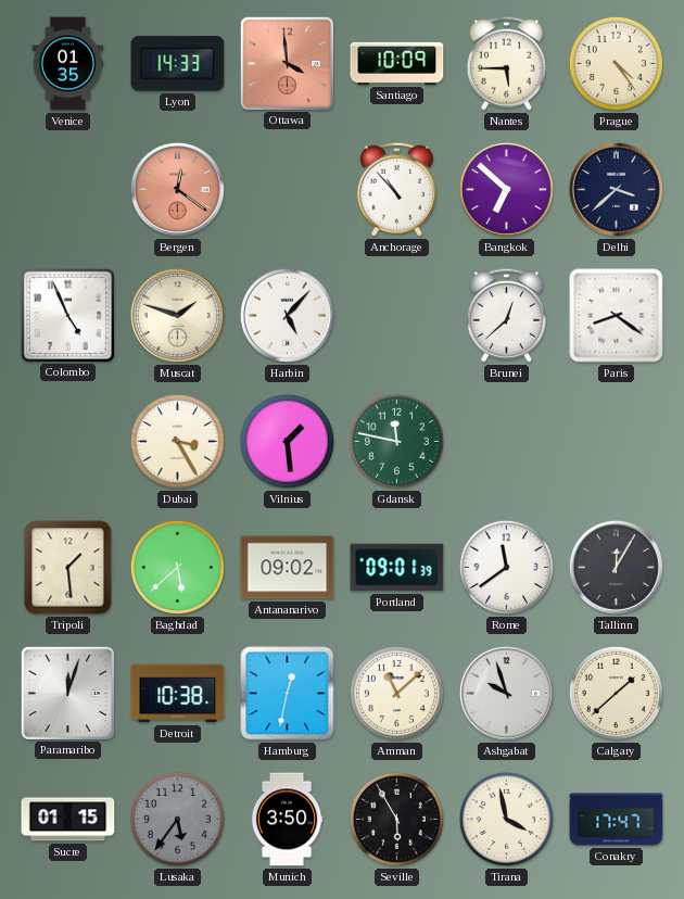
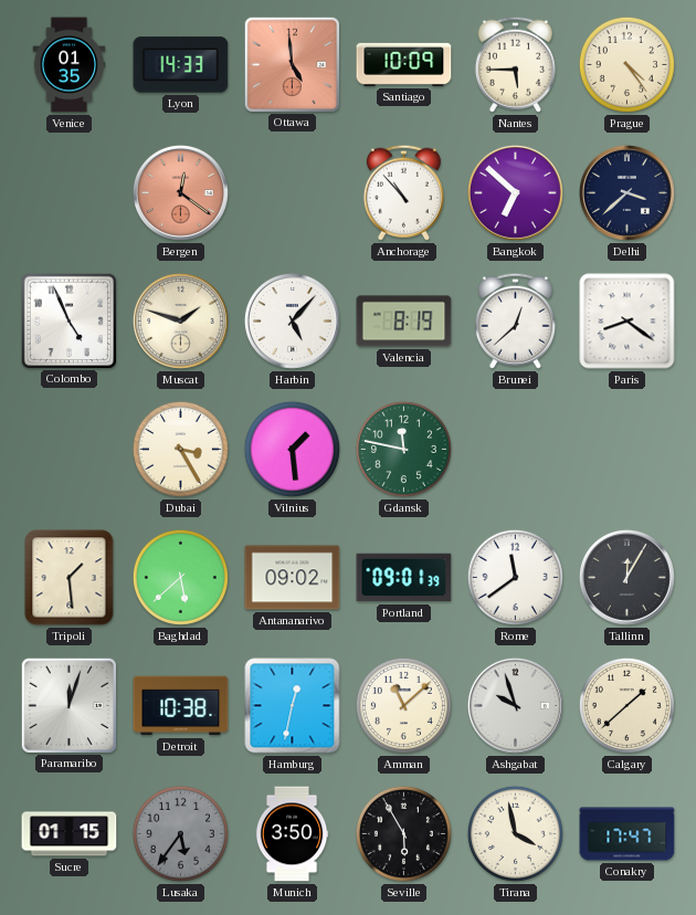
Ottawa: 3:59 -> 4:59 (292, 64)
Valencia: none -> 8:19 (404, 322)
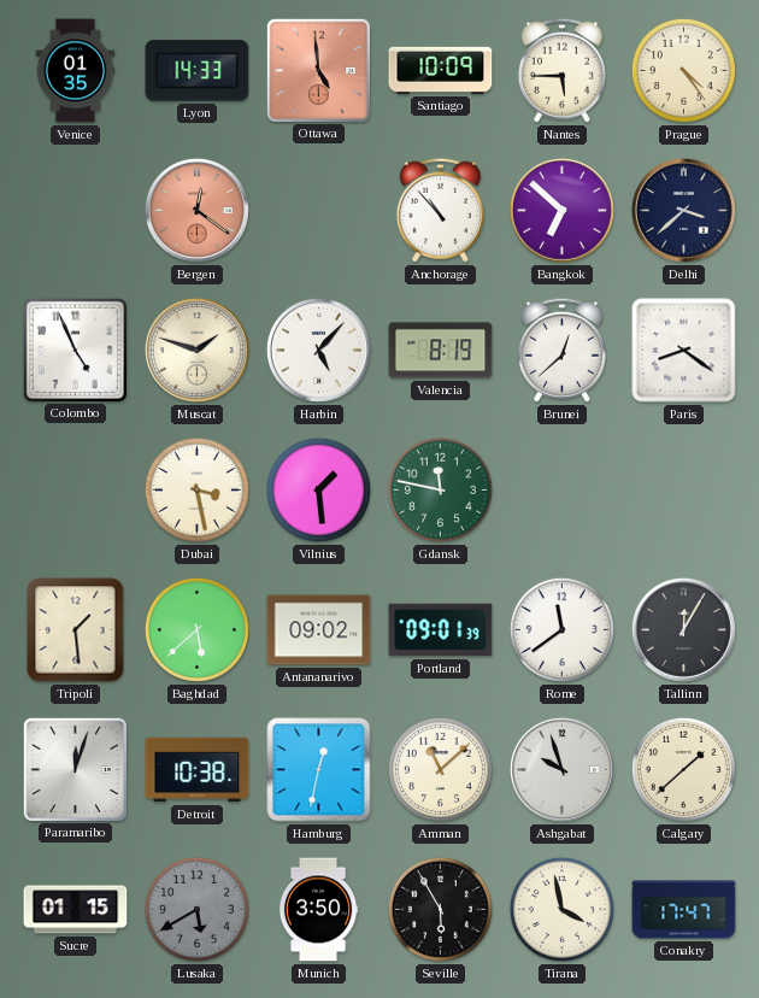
Dubai: 3:25 -> 3:28 (196, 489)
Lusaka: 5:36 -> 5:40 (196, 909)
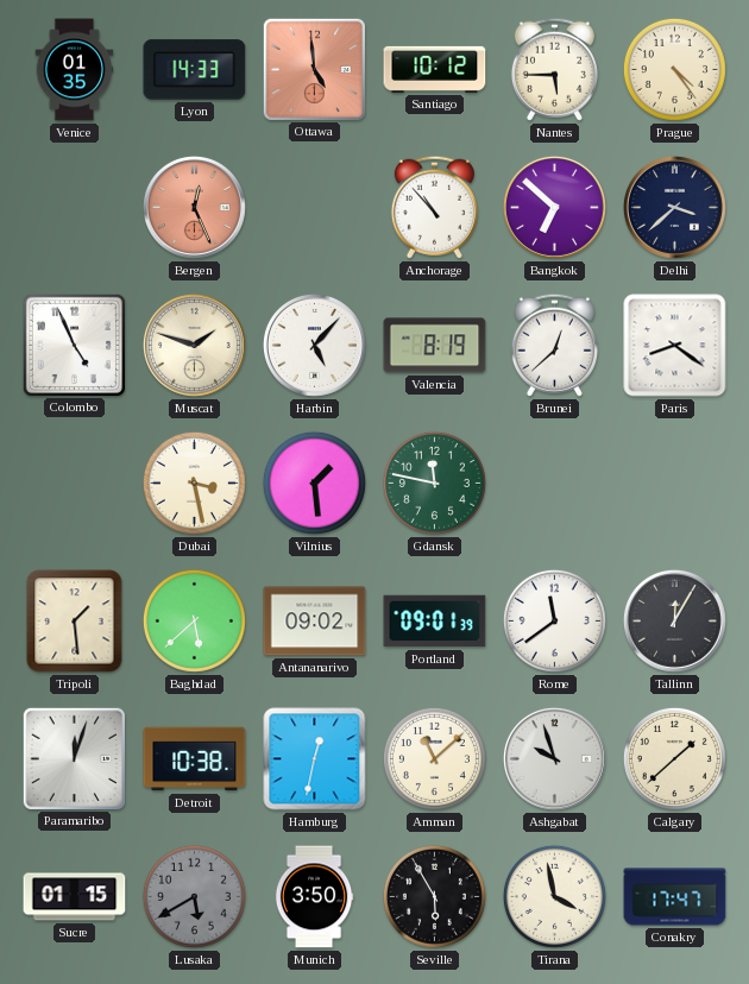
Santiago: 10:09 -> 10:12 (435, 69)
Bergen: 12:21 -> 12:26 (194, 207)
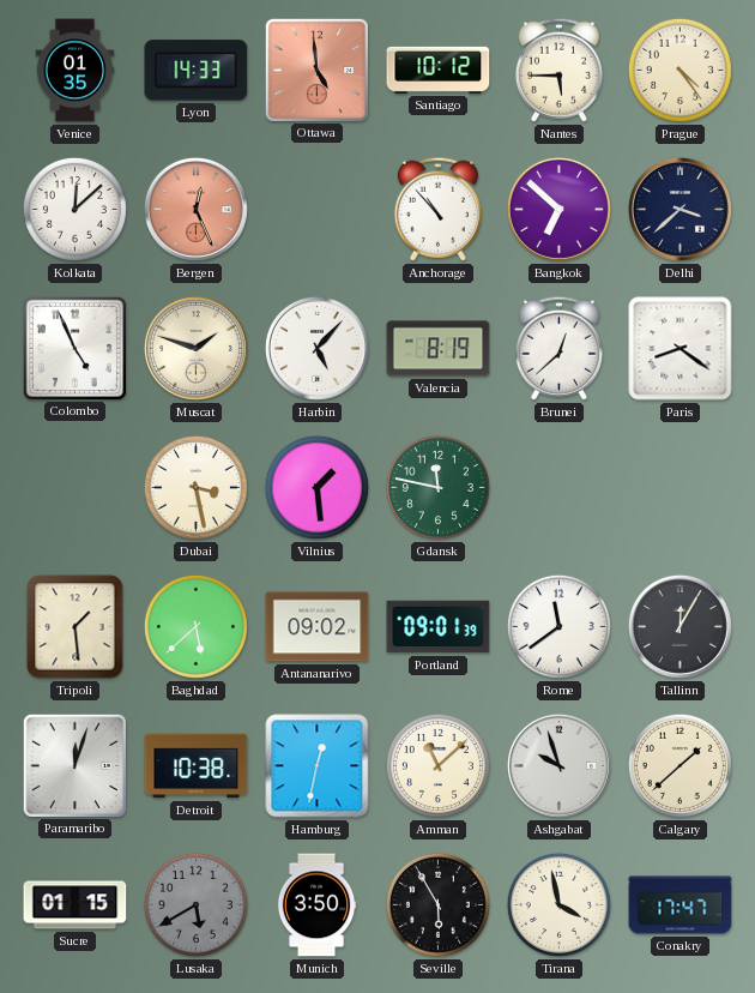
Kolkata: none -> 12:08 (74, 209)
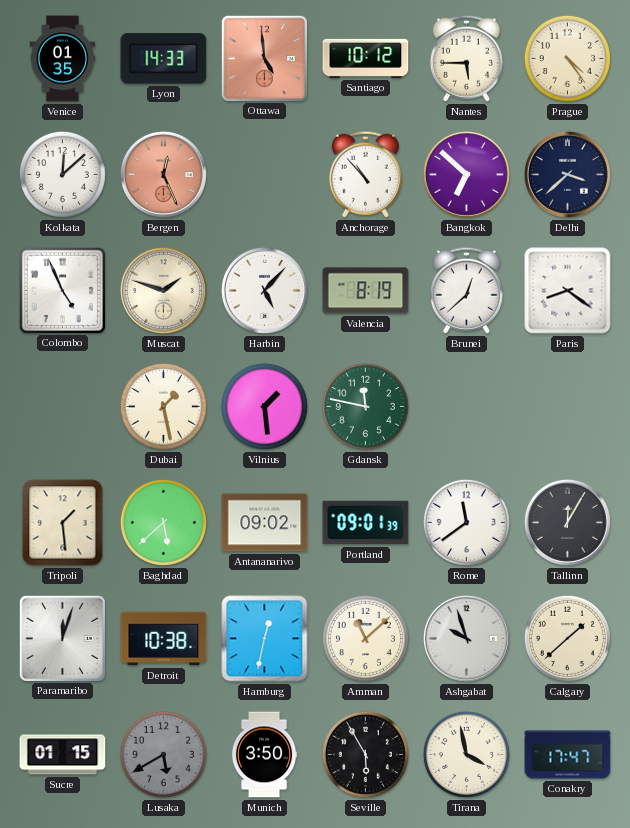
Dubai: 3:28 -> 1:28 (163, 406)
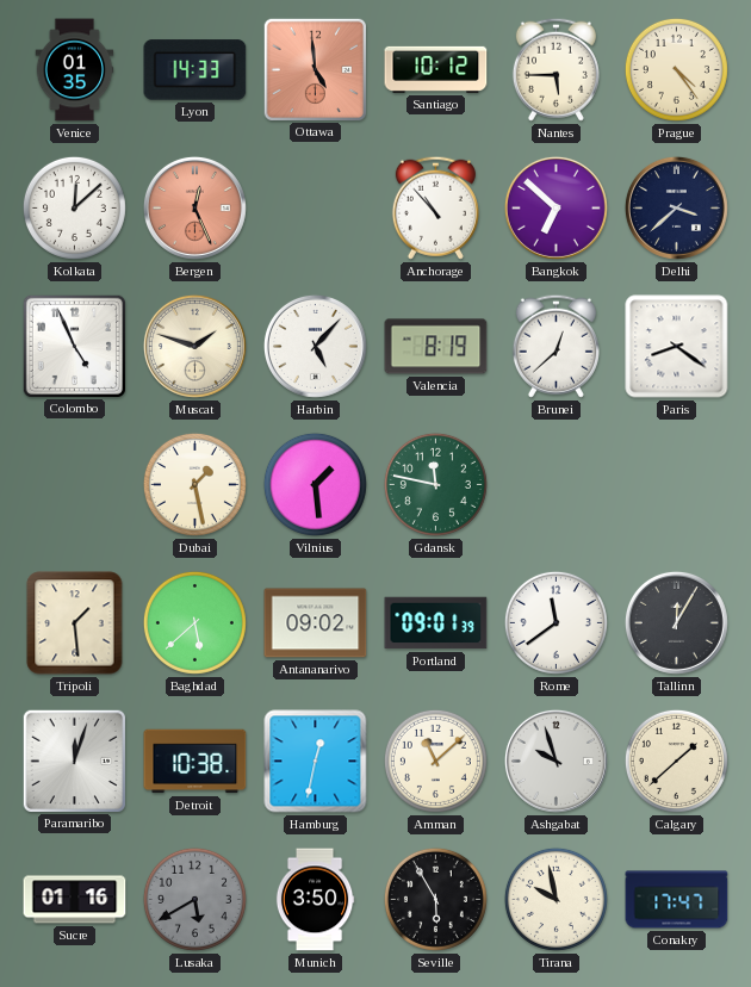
Sucre: 01:15 -> 01:16 (75, 900)
Tirana: 3:58 -> 9:58 (556, 899)
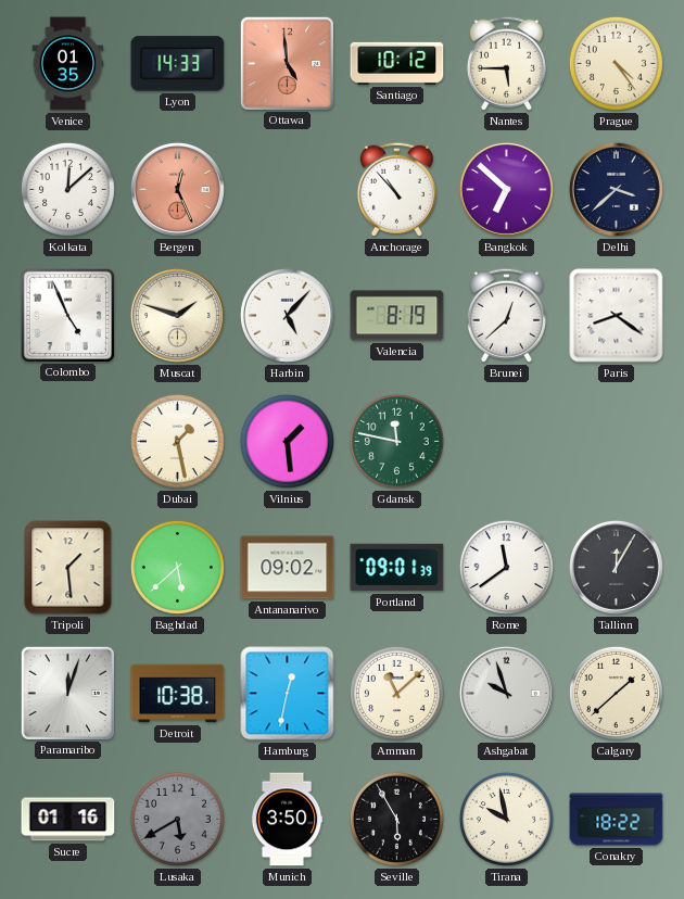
Conakry: 17:47 -> 18:22 (617, 820)
